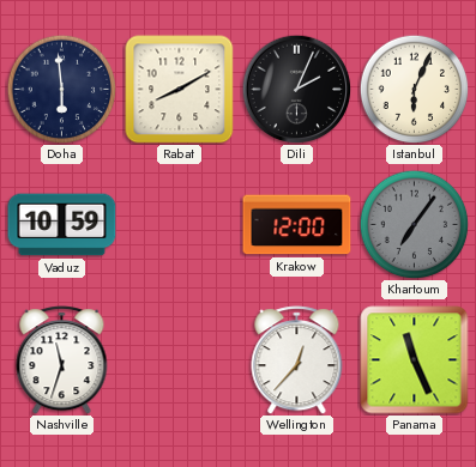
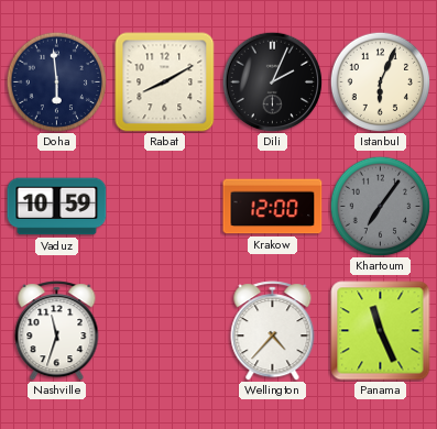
Wellington: 12:37 -> 4:37 (273, 331)
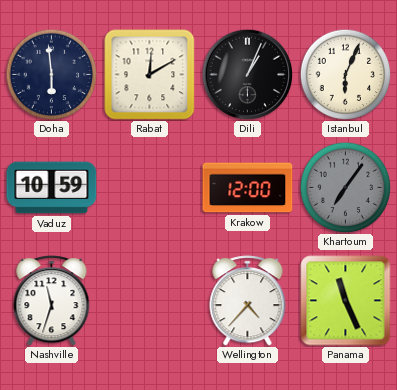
Rabat: 8:10 -> 12:10 (150, 75)
Dili: 2:04 -> 1:04 (247, 74)
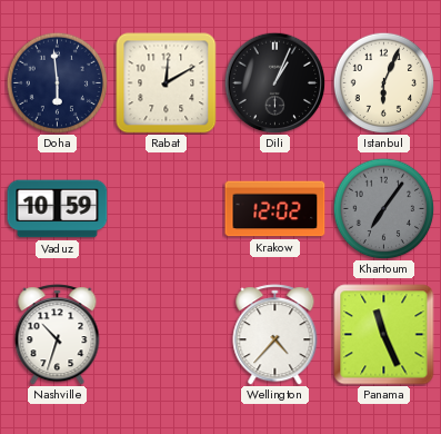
Krakow: 12:00 -> 12:02 (275, 209)
Nashville: 11:33 -> 10:33 (58, 335)
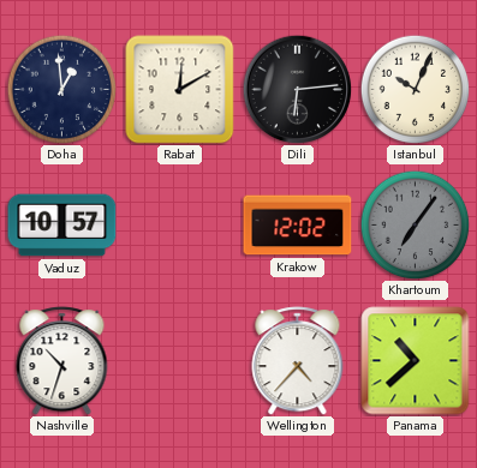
Doha: 5:59 -> 12:59 (61, 89)
Dili: 1:04 -> 6:14 (297, 89)
Istanbul: 6:04 -> 10:04 (415, 89)
Vaduz: 10:59 -> 10:57 (62, 226)
Panama: 11:26 -> 10:38 (416, 361)
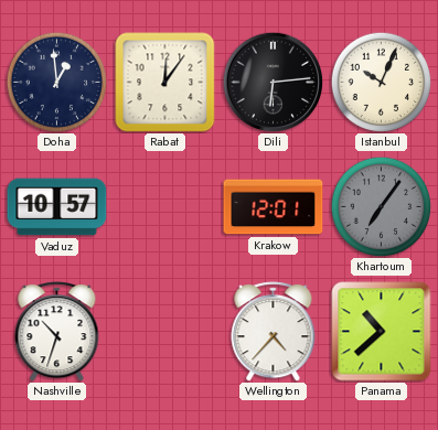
Rabat: 12:10 -> 12:06 (165, 83)
Krakow: 12:02 -> 12:01 (274, 207)
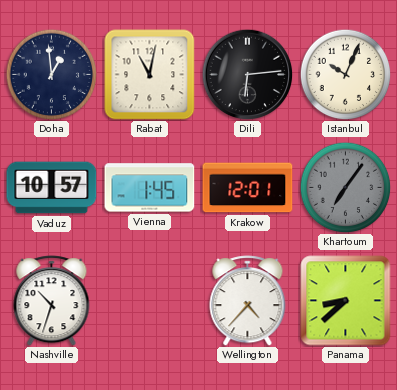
Rabat: 12:06 -> 11:02 (150, 75)
Vienna: none -> 1:45 (150, 188)
Panama: 10:38 -> 8:38 (346, 301)
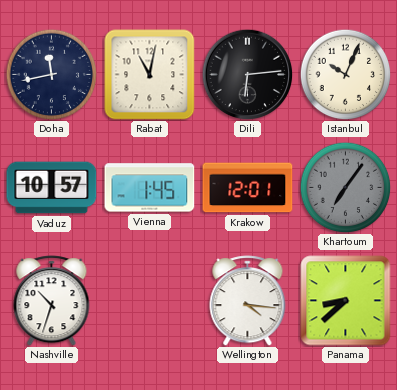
Doha: 12:59 -> 11:43 (51, 74)
Wellington: 4:37 -> 4:16 (248, 301)
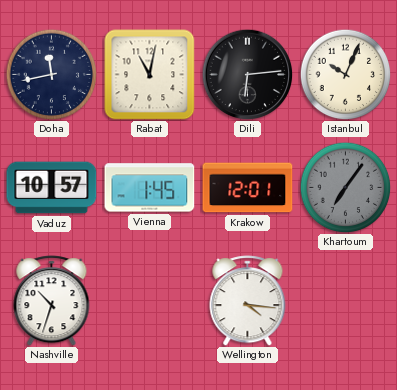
Panama: 8:38 -> none (346, 301)
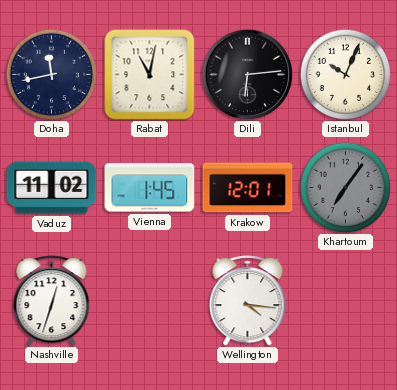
Vaduz: 10:57 -> 11:02 (52, 188)
Nashville: 10:33 -> 12:33 (52, 301)
